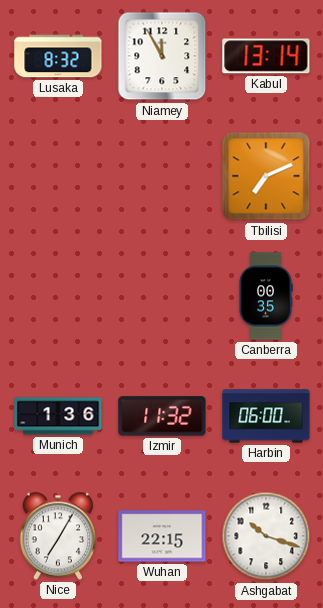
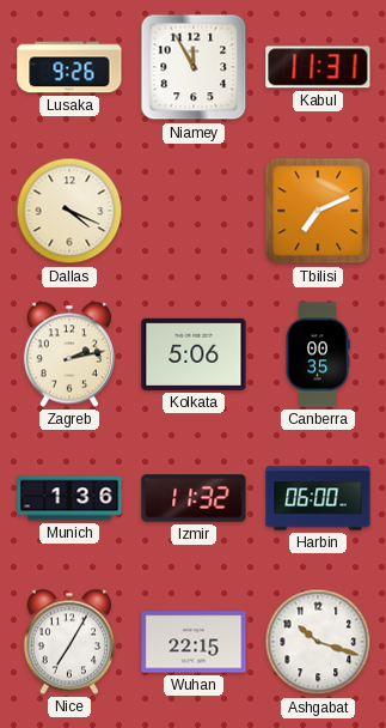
Lusaka: 8:32 -> 9:26 (69, 67)
Kabul: 13:14 -> 11:31 (318, 67)
Dallas: none -> 4:19 (69, 211)
Zagreb: none -> 2:13 (68, 354)
Kolkata: none -> 5:06 (194, 354)
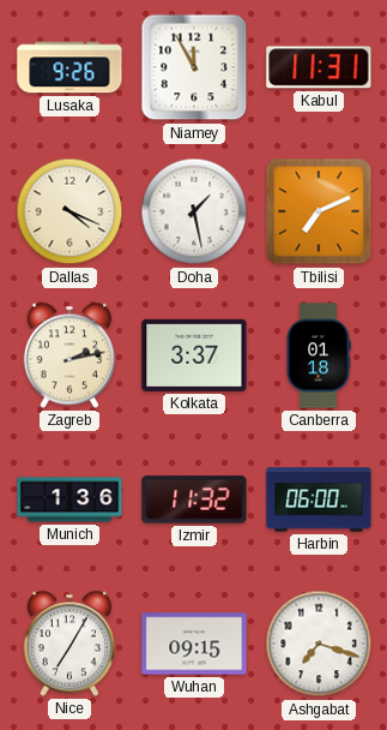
Doha: none -> 1:28 (194, 211)
Kolkata: 5:06 -> 3:37 (194, 355)
Canberra: 00:35 -> 01:18 (319, 355)
Wuhan: 22:15 -> 09:15 (194, 644)
Ashgabat: 10:18 -> 7:18 (319, 644)
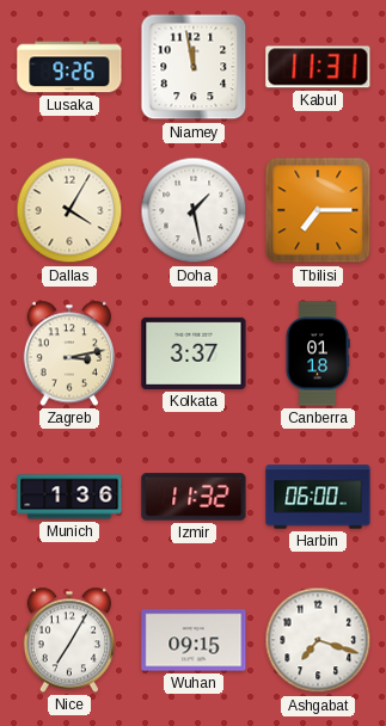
Niamey: 11:55 -> 11:58 (194, 67)
Dallas: 4:19 -> 4:05 (69, 210)
Tbilisi: 7:11 -> 7:15 (318, 210)
Zagreb: 2:13 -> 3:13 (68, 353)
